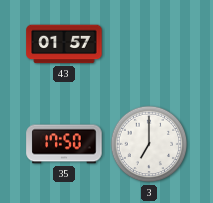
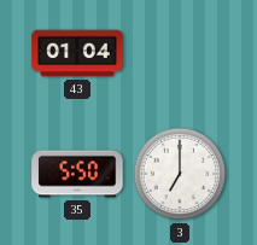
43: 01:57 -> 01:04 (77, 53)
35: 17:50 -> 5:50 (77, 174)
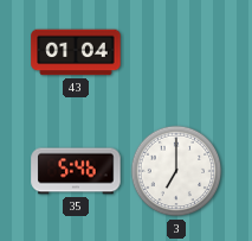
35: 5:50 -> 5:46 (76, 171)
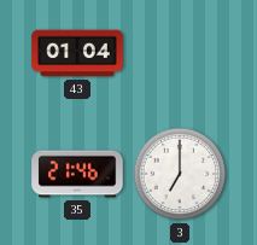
35: 5:46 -> 21:46 (77, 174)
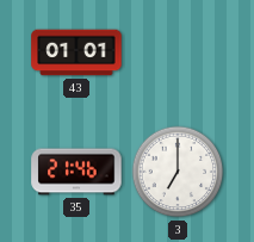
43: 01:04 -> 01:01 (76, 52)
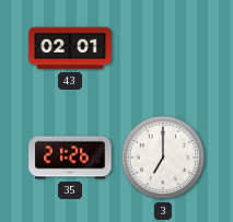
43: 01:01 -> 02:01 (70, 48)
35: 21:46 -> 21:26 (70, 157)
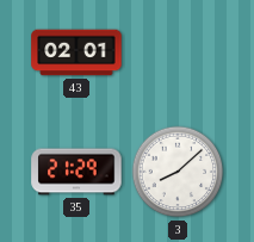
35: 21:26 -> 21:29 (76, 172)
3: 7:00 -> 8:08 (178, 172)
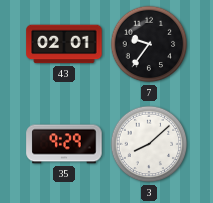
7: none -> 9:36 (149, 44)
35: 21:29 -> 9:29 (64, 144)
